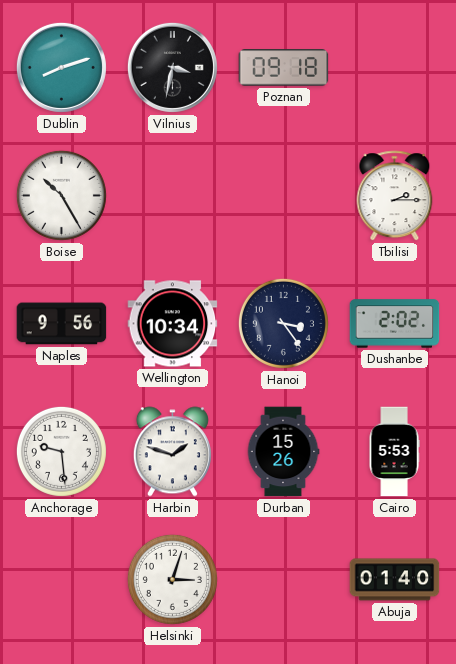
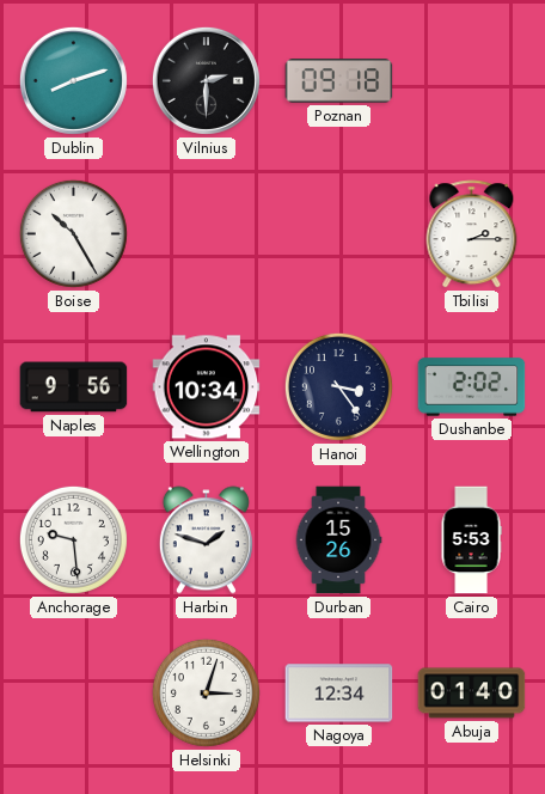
Vilnius: 3:32 -> 2:30 (206, 80)
Nagoya: none -> 12:34 (339, 694)
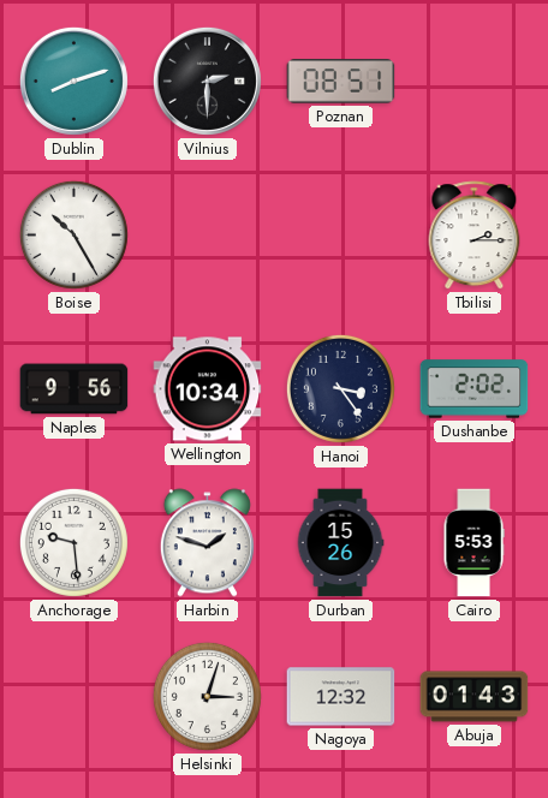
Poznan: 09:18 -> 08:51 (341, 82)
Nagoya: 12:34 -> 12:32 (341, 697)
Abuja: 01:40 -> 01:43 (475, 697)
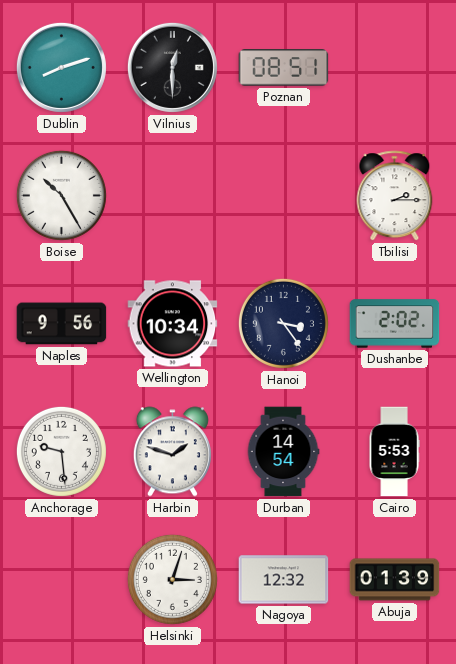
Vilnius: 2:30 -> 12:30 (172, 67)
Durban: 15:26 -> 14:54 (283, 452)
Abuja: 01:43 -> 01:39 (395, 580)
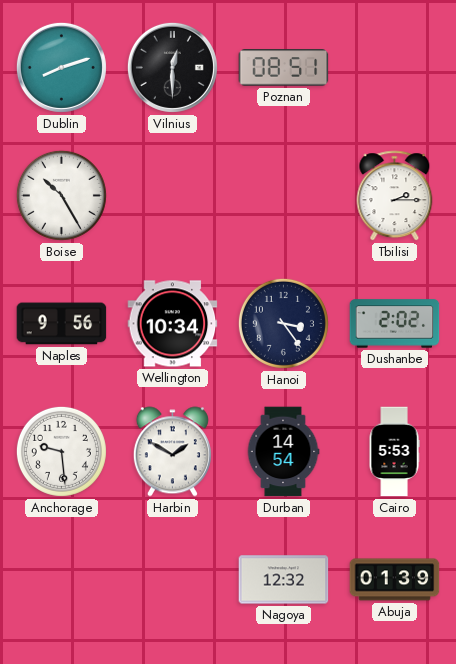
Harbin: 1:48 -> 1:50 (172, 452)
Helsinki: 3:03 -> none (172, 579)
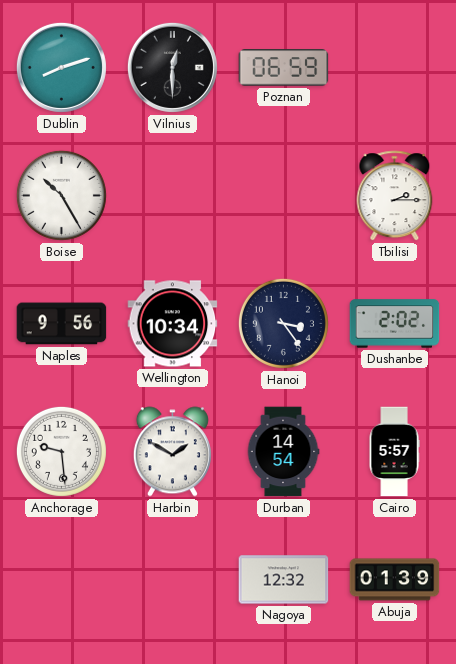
Poznan: 08:51 -> 06:59 (284, 68)
Cairo: 5:53 -> 5:57 (394, 452)
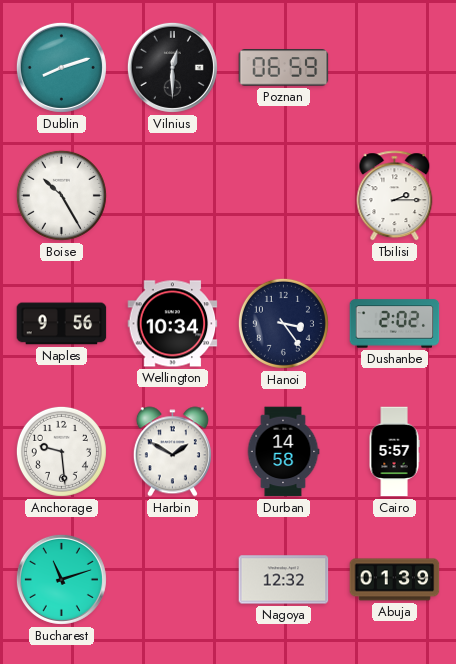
Durban: 14:54 -> 14:58 (283, 452)
Bucharest: none -> 11:12 (61, 579)
